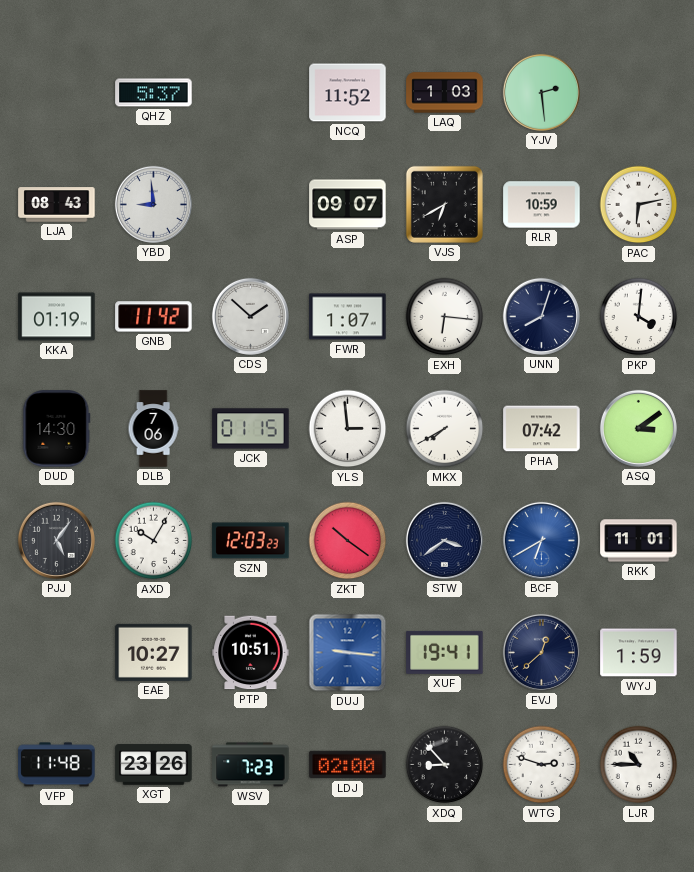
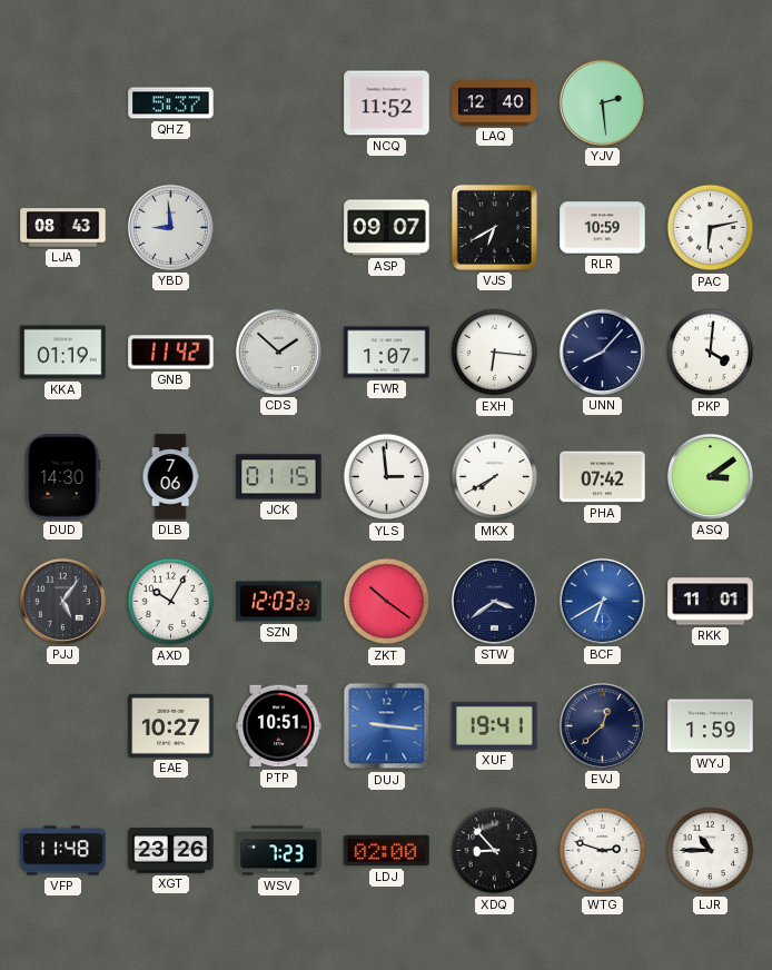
LAQ: 1:03 -> 12:40 (495, 103)
UNN: 8:03 -> 8:07 (602, 352)
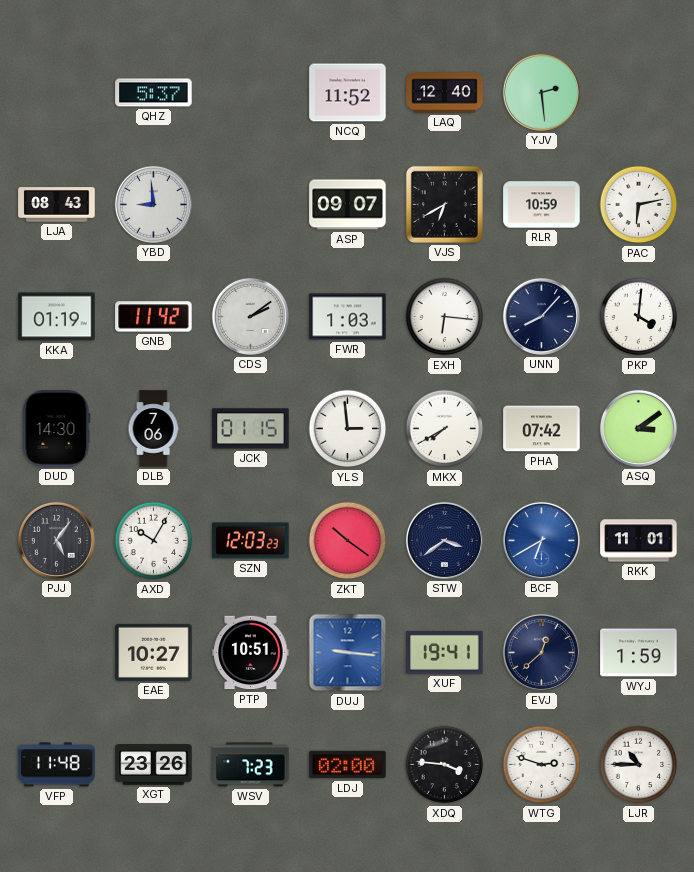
CDS: 1:52 -> 2:09 (250, 316)
FWR: 1:07 -> 1:03 (348, 317)
XDQ: 8:53 -> 3:46 (445, 765)
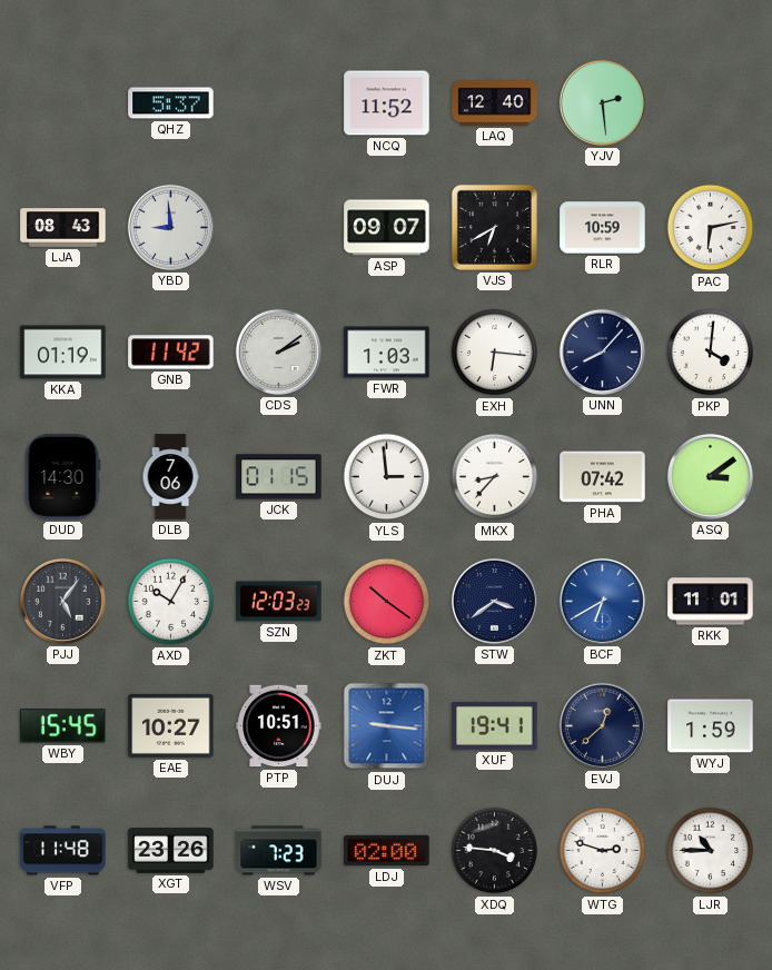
MKX: 7:40 -> 8:37 (495, 477)
WBY: none -> 15:45 (63, 726)
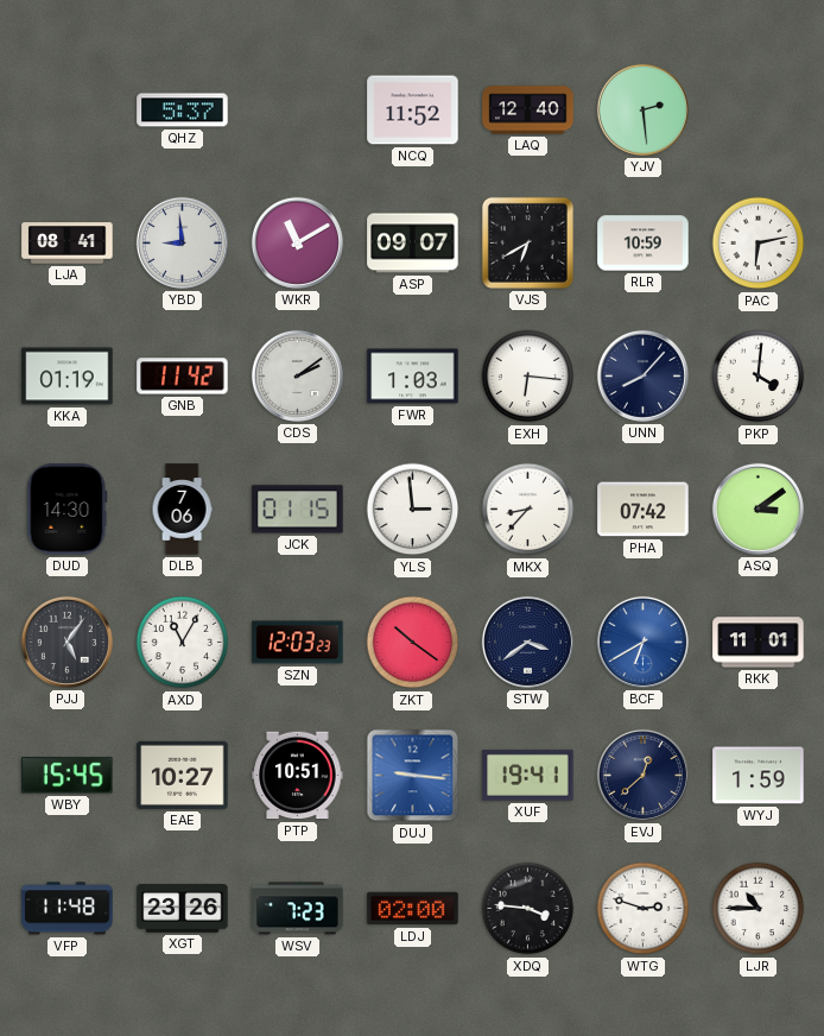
LJA: 08:43 -> 08:41 (68, 244)
WKR: none -> 11:10 (297, 242)
AXD: 10:05 -> 11:05 (183, 643)
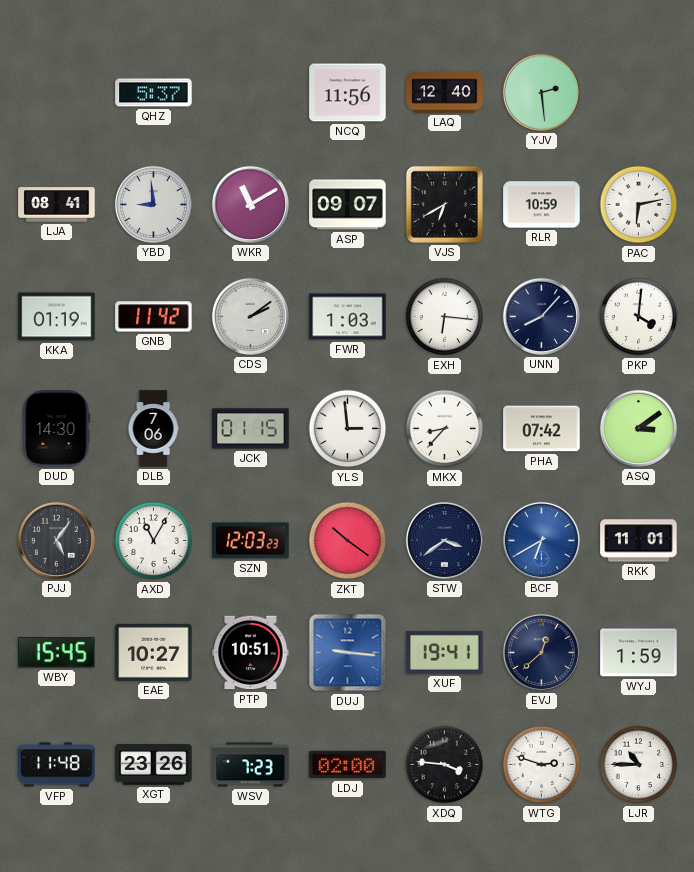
NCQ: 11:52 -> 11:56 (348, 93)
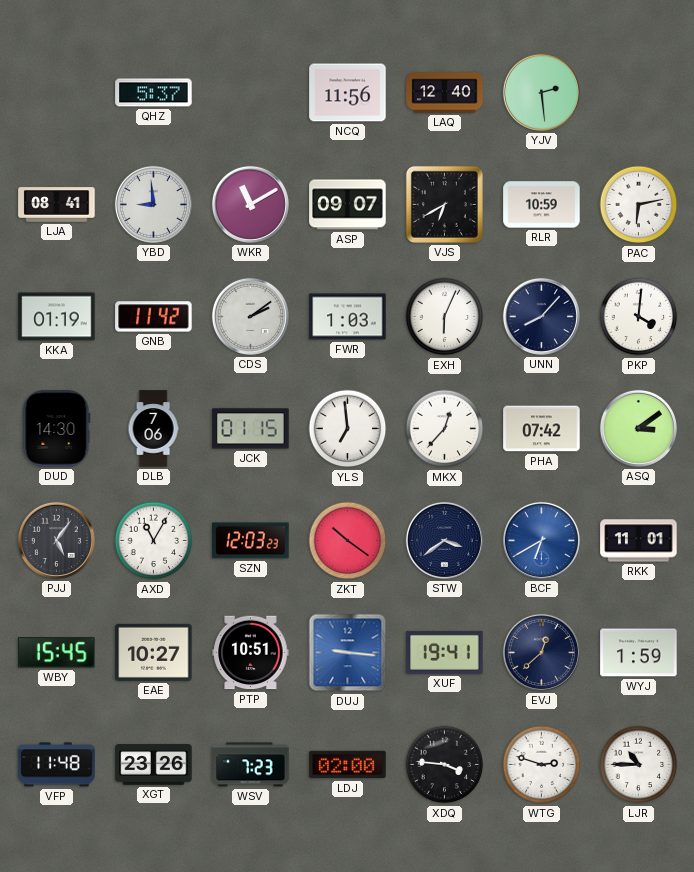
EXH: 6:16 -> 6:04 (445, 317)
YLS: 2:59 -> 6:59 (348, 429)
MKX: 8:37 -> 12:37 (445, 429)
